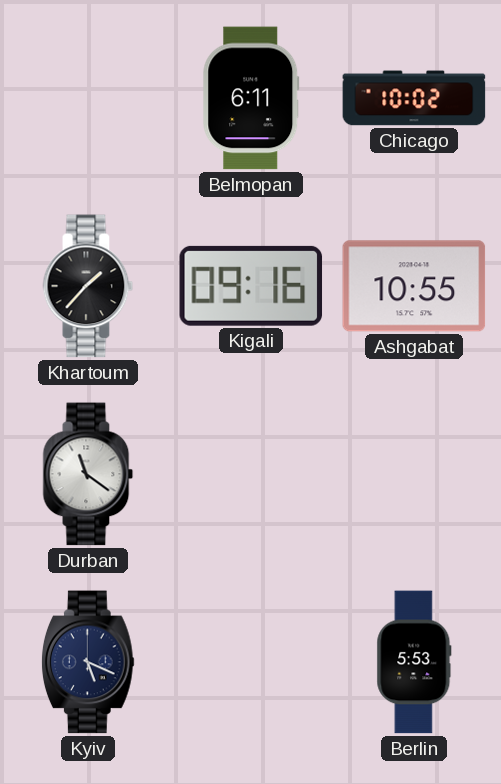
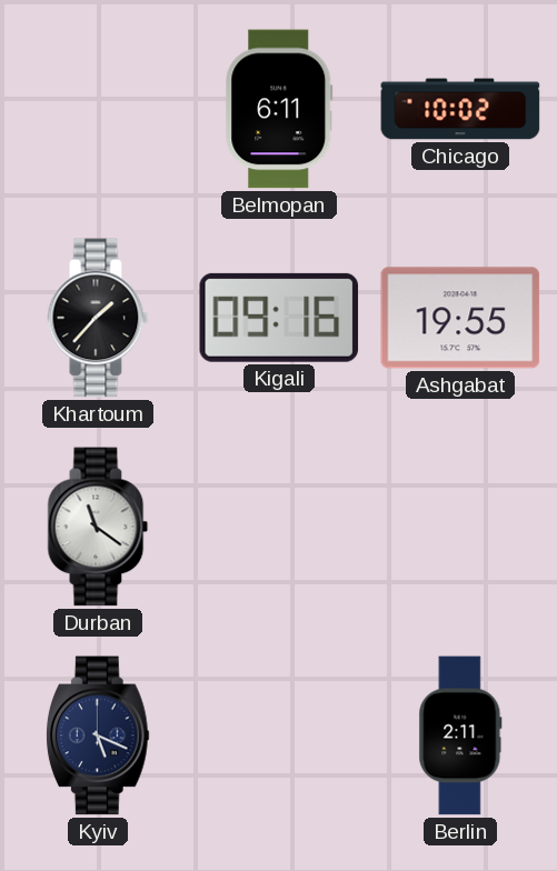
Ashgabat: 10:55 -> 19:55 (460, 318)
Berlin: 5:53 -> 2:11 (460, 735)
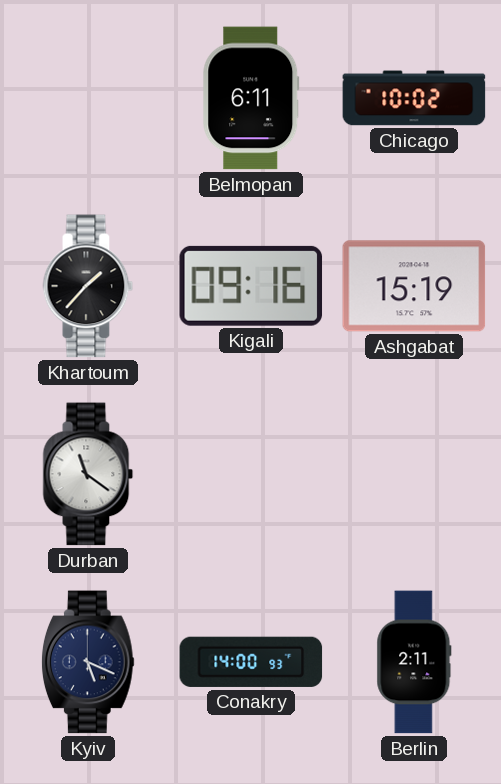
Ashgabat: 19:55 -> 15:19 (414, 286)
Conakry: none -> 14:00 (251, 662)
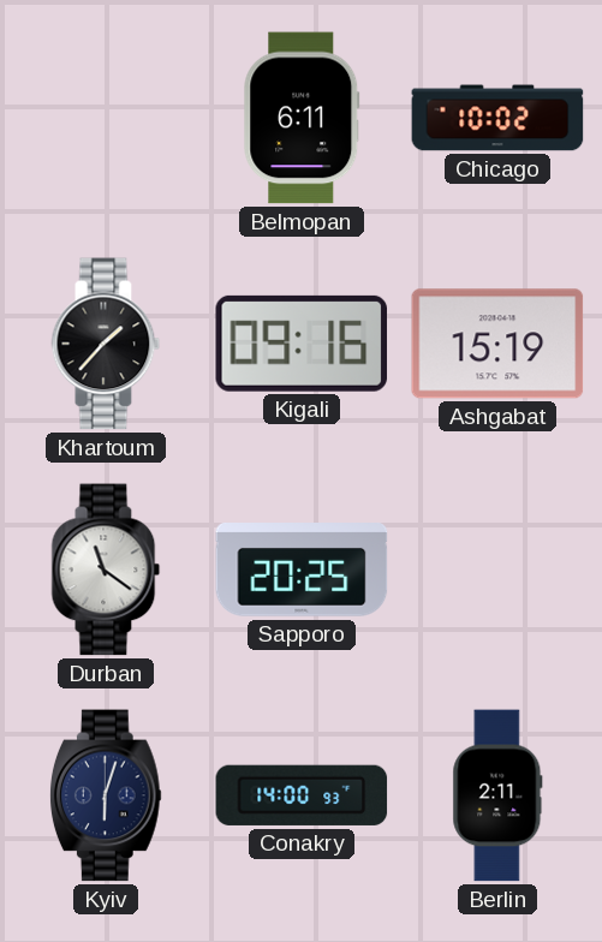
Sapporo: none -> 20:25 (302, 571)
Kyiv: 5:19 -> 6:03 (106, 795)
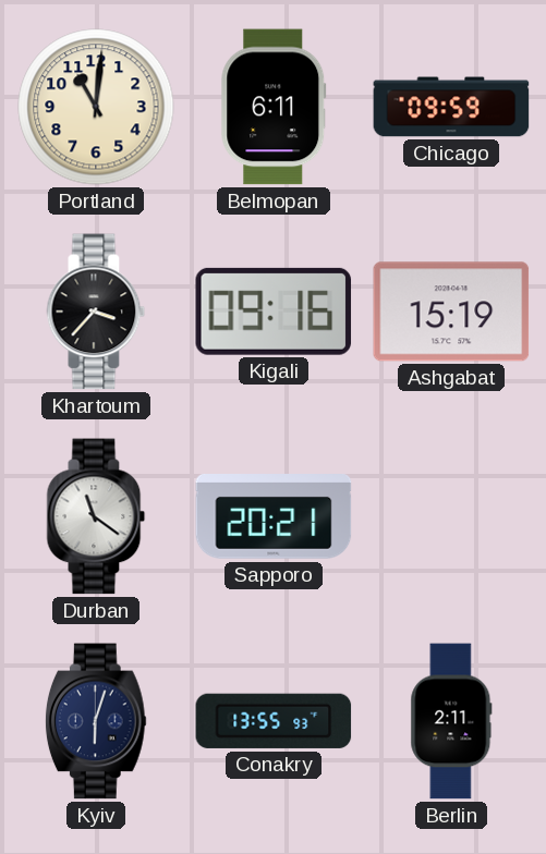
Portland: none -> 11:01 (96, 107)
Chicago: 10:02 -> 09:59 (451, 107)
Khartoum: 1:37 -> 3:37 (96, 312)
Sapporo: 20:25 -> 20:21 (274, 517)
Conakry: 14:00 -> 13:55 (274, 721)
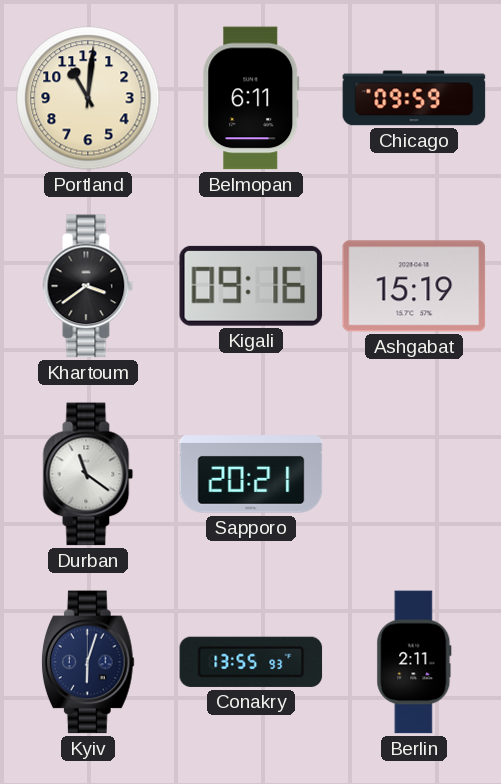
Khartoum: 3:37 -> 3:39 (88, 286)
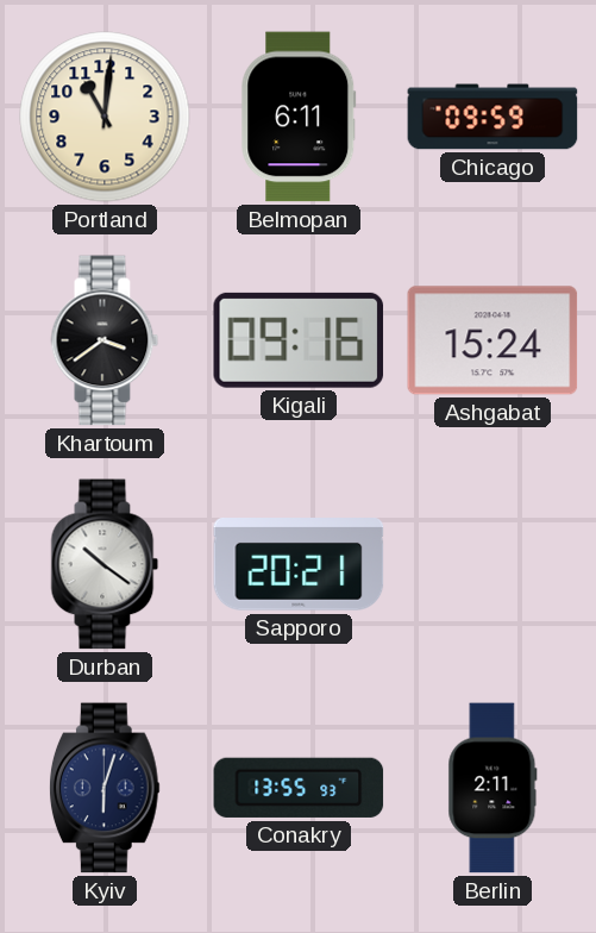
Ashgabat: 15:19 -> 15:24 (493, 340)
Durban: 11:21 -> 10:21 (105, 564)
